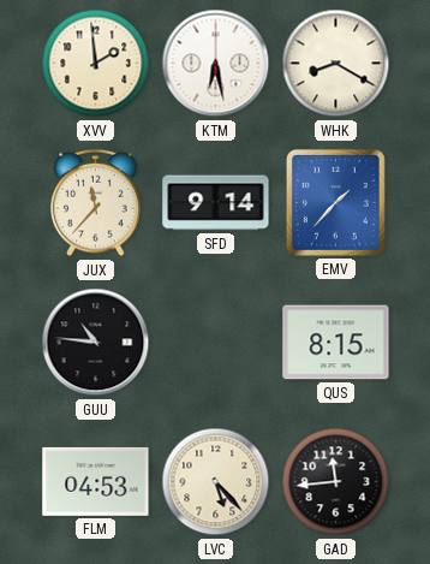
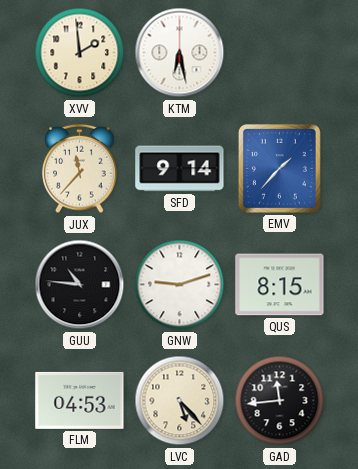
WHK: 8:20 -> none (336, 64)
GNW: none -> 9:12 (180, 285)
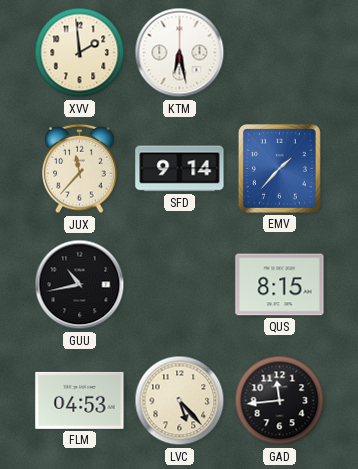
GUU: 10:46 -> 10:43 (80, 285)
GNW: 9:12 -> none (180, 285)
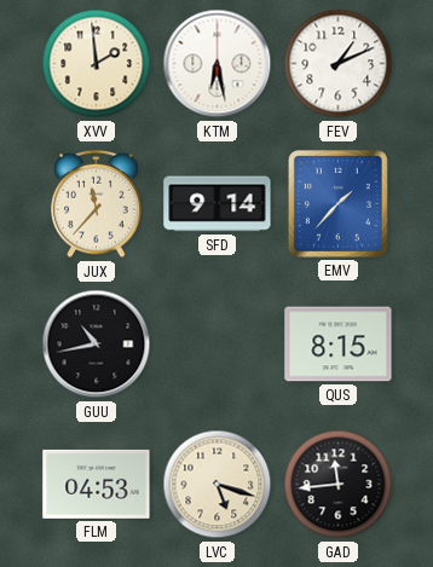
FEV: none -> 1:11 (339, 64)
LVC: 5:23 -> 5:18 (218, 485)
